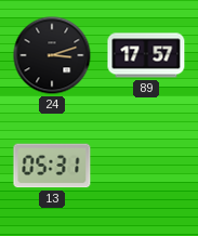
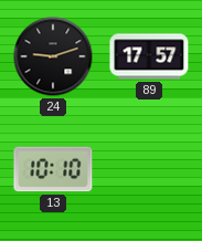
24: 3:12 -> 9:12 (53, 56)
13: 05:31 -> 10:10 (53, 169)
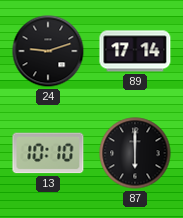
89: 17:57 -> 17:14 (135, 51)
87: none -> 6:00 (135, 153)
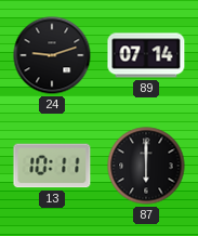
89: 17:14 -> 07:14 (146, 55)
13: 10:10 -> 10:11 (52, 166)
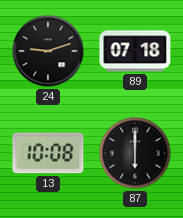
89: 07:14 -> 07:18 (135, 51)
13: 10:11 -> 10:08 (48, 153)
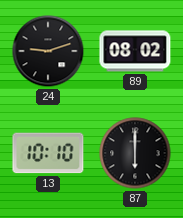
89: 07:18 -> 08:02 (135, 51)
13: 10:08 -> 10:10 (48, 153)
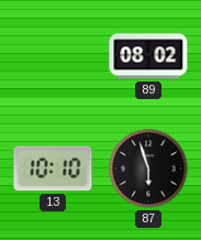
24: 9:12 -> none (48, 51)
87: 6:00 -> 5:57 (148, 168)
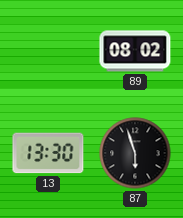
13: 10:10 -> 13:30 (48, 153)
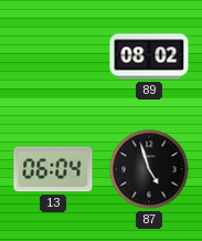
13: 13:30 -> 06:04 (53, 169)
87: 5:57 -> 4:57 (149, 169)
